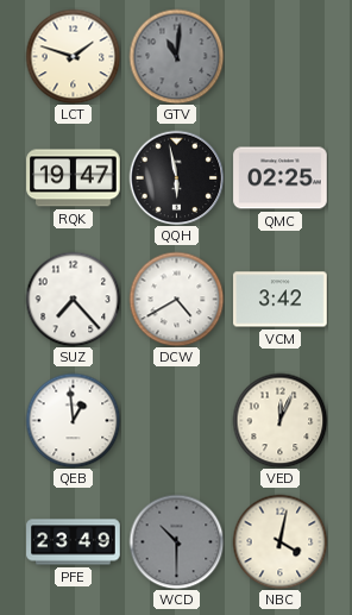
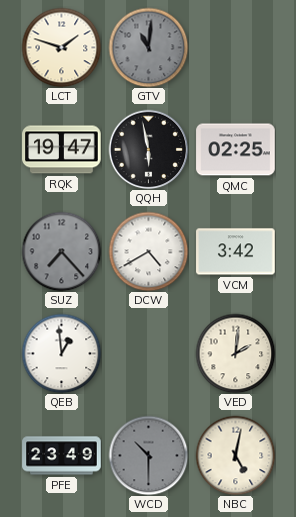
SUZ dial: white -> grey (61, 251)
VED: 12:04 -> 2:01 (235, 353)
NBC: 4:02 -> 5:02 (235, 455)
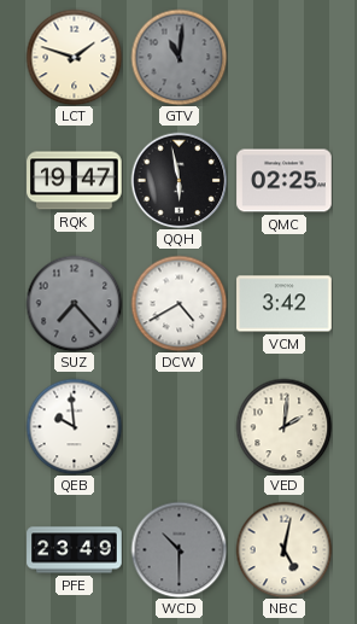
QEB: 12:59 -> 9:59 (74, 426)
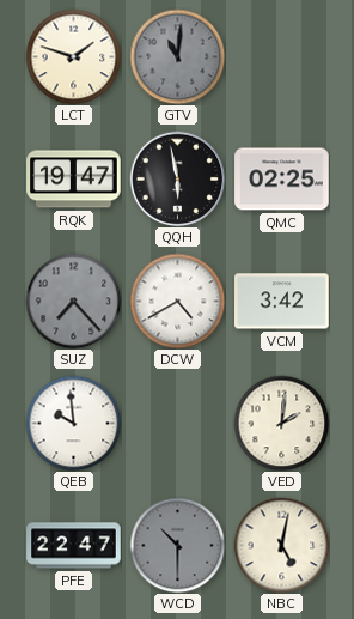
PFE: 23:49 -> 22:47 (74, 546)
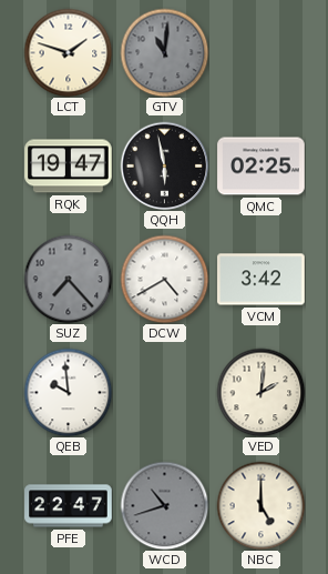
WCD: 10:30 -> 10:42 (164, 505)
NBC: 5:02 -> 5:00 (260, 505)
